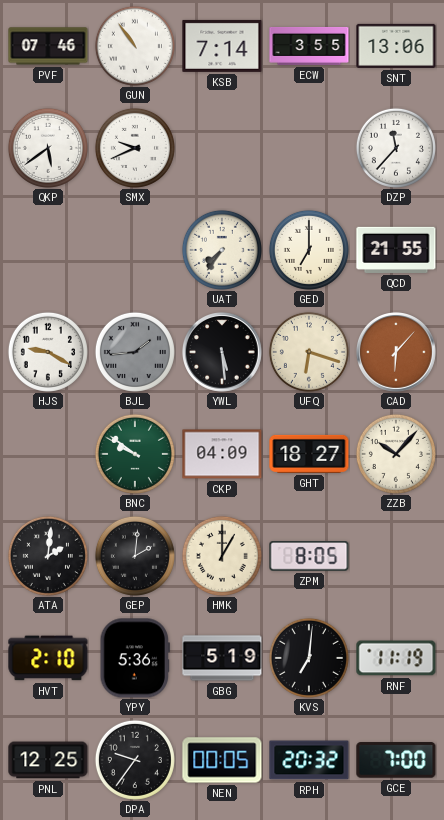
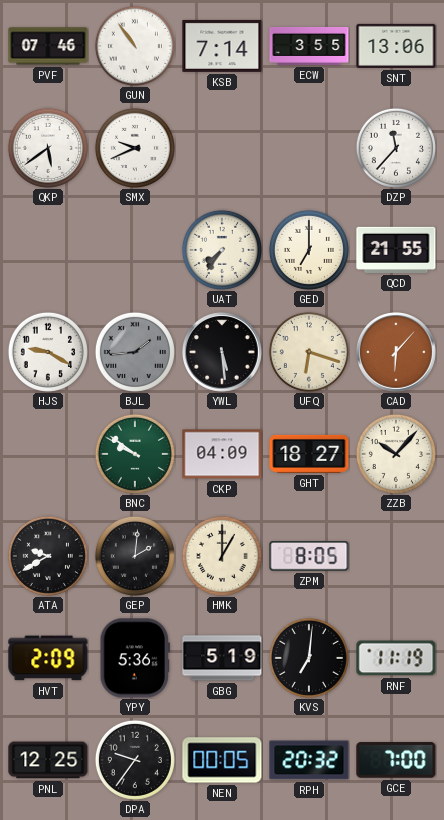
ATA: 2:01 -> 9:40 (48, 556)
HVT: 2:10 -> 2:09 (48, 658)
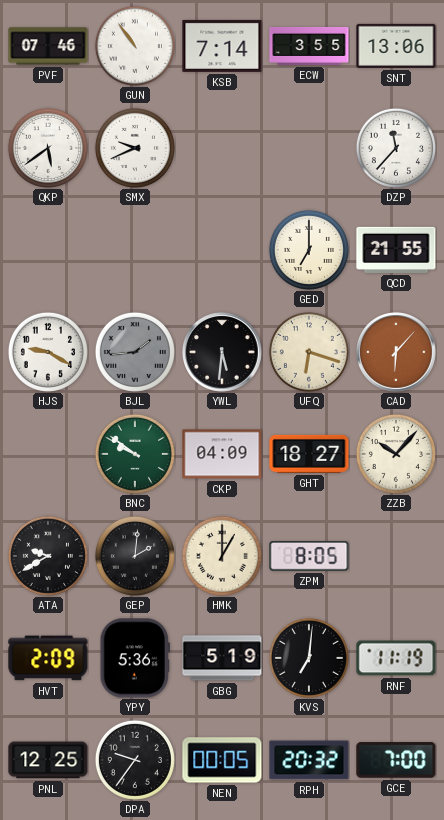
UAT: 7:36 -> none (222, 250)
YWL: 5:29 -> 5:31 (223, 353)
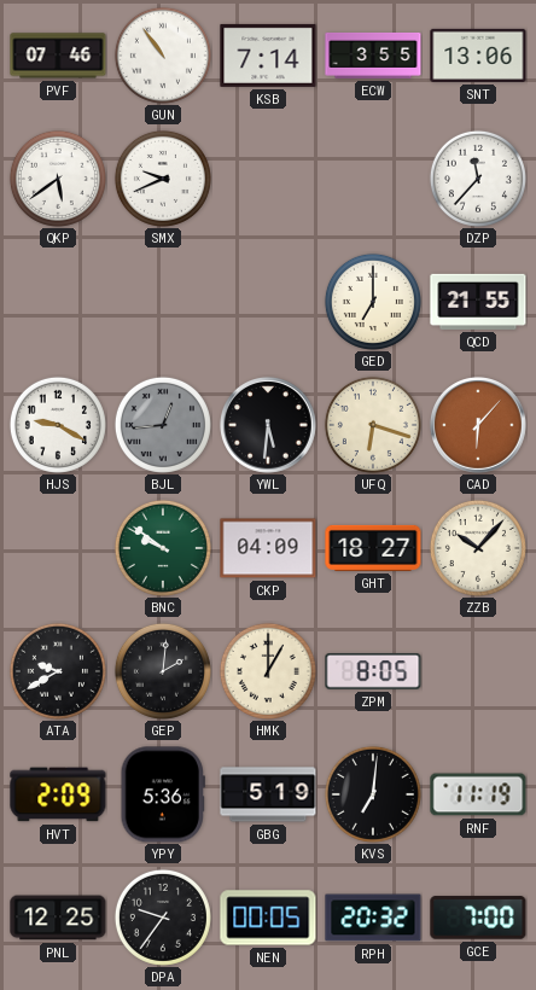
BJL: 1:44 -> 12:44 (163, 425)
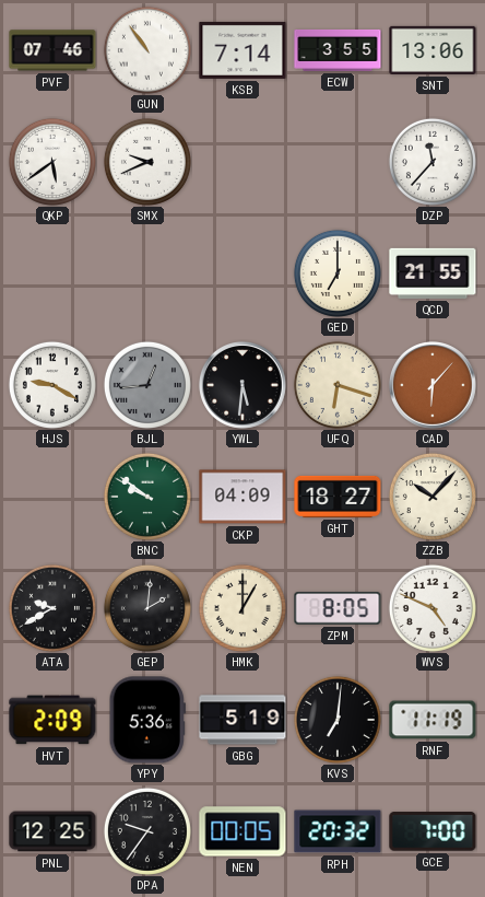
WVS: none -> 4:49 (433, 608)
